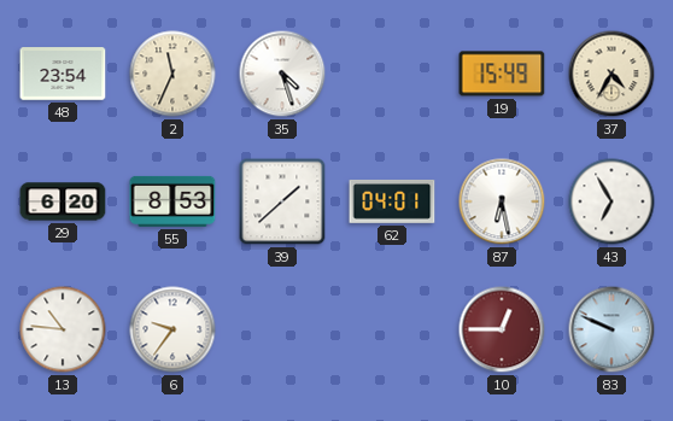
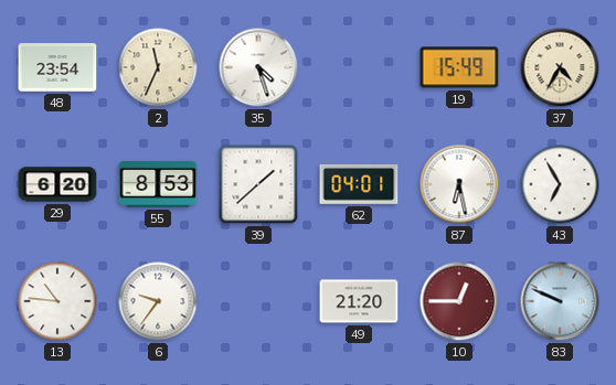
49: none -> 21:20 (359, 301)
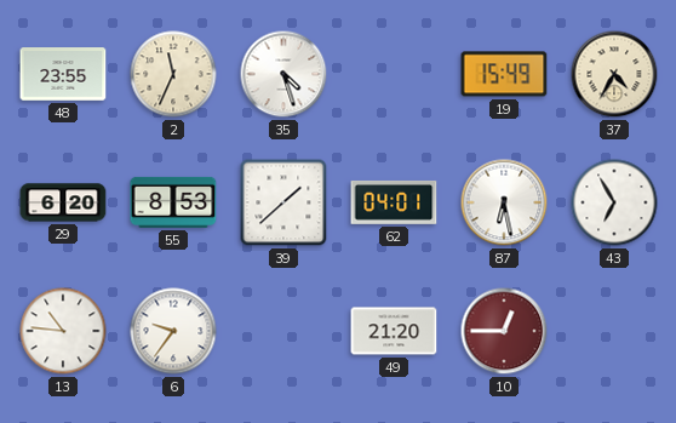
48: 23:54 -> 23:55 (63, 74)
83: 9:49 -> none (560, 301)
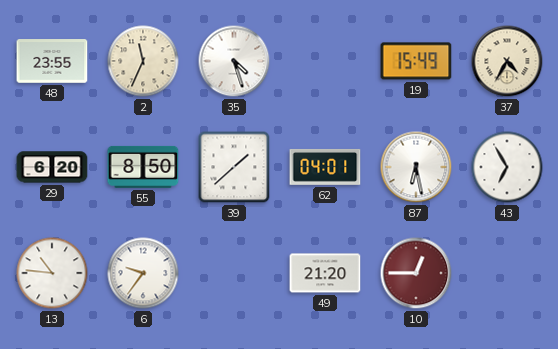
55: 8:53 -> 8:50 (143, 167)
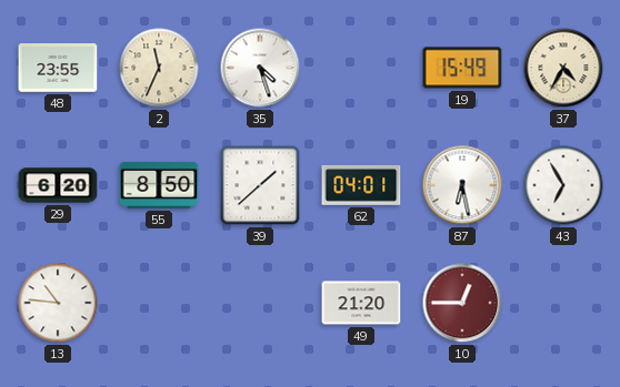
6: 9:36 -> none (143, 273)
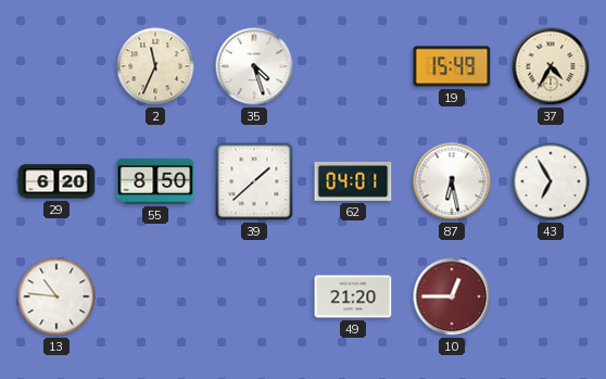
48: 23:55 -> none (58, 68)
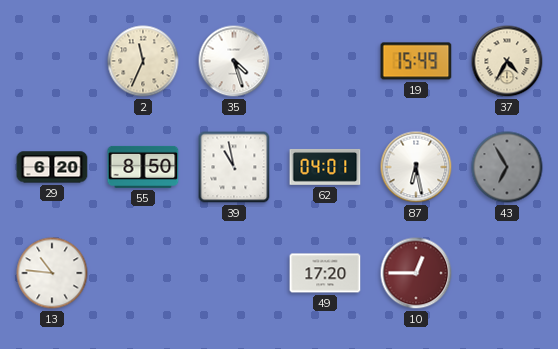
39: 1:38 -> 10:58 (234, 167)
43 dial: white -> grey (507, 167)
49: 21:20 -> 17:20 (325, 273)
